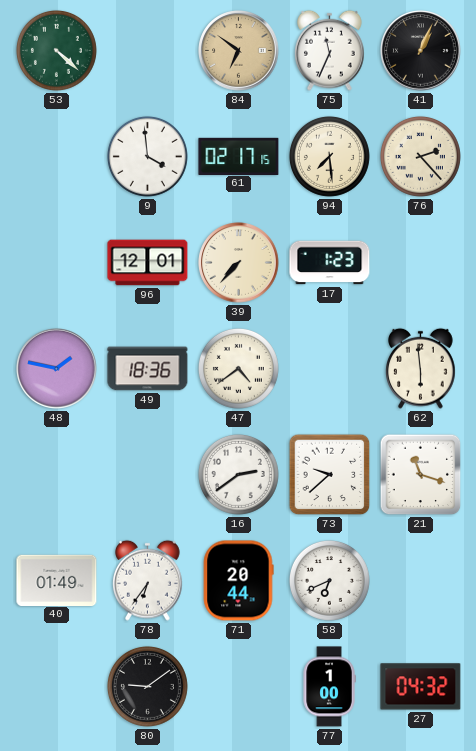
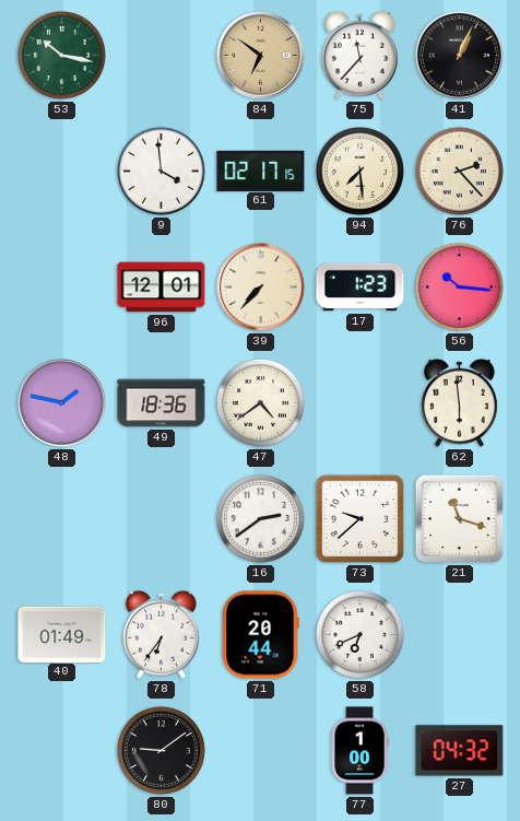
53: 4:22 -> 10:17 (61, 55)
75: 11:34 -> 11:37 (361, 55)
56: none -> 10:16 (459, 286)
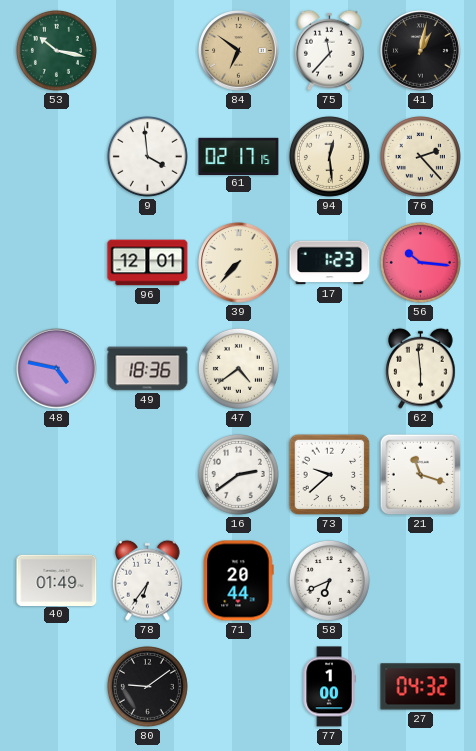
41: 1:04 -> 1:02 (421, 51)
94: 7:29 -> 12:29 (329, 156)
48: 1:47 -> 4:47 (57, 369)
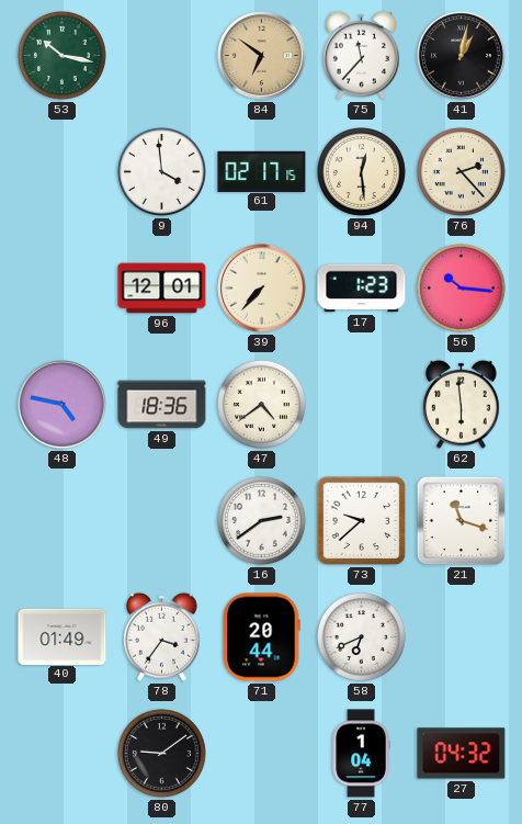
78: 6:36 -> 3:36 (162, 636)
77: 1:00 -> 1:04 (361, 754)
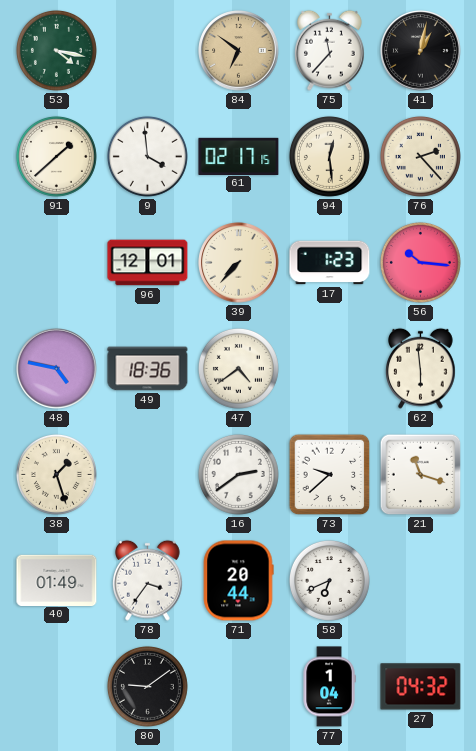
53: 10:17 -> 4:17 (56, 50)
91: none -> 1:38 (56, 156)
38: none -> 1:27 (56, 474)
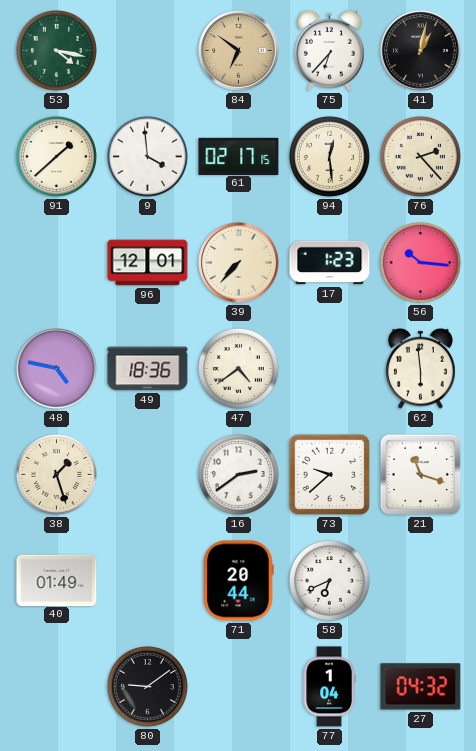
75: 11:37 -> 6:37 (330, 50)
78: 3:36 -> none (148, 580)
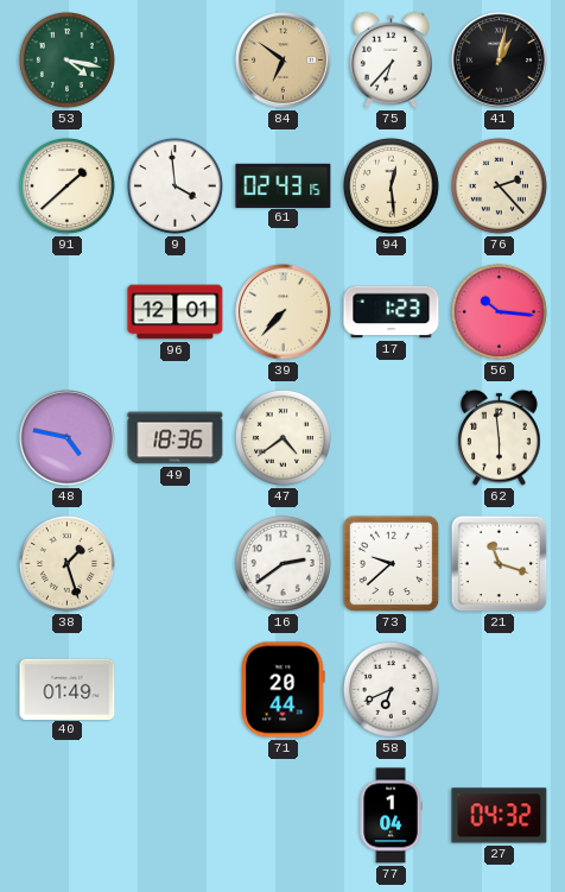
61: 02:17 -> 02:43 (284, 185)
80: 9:09 -> none (147, 686)
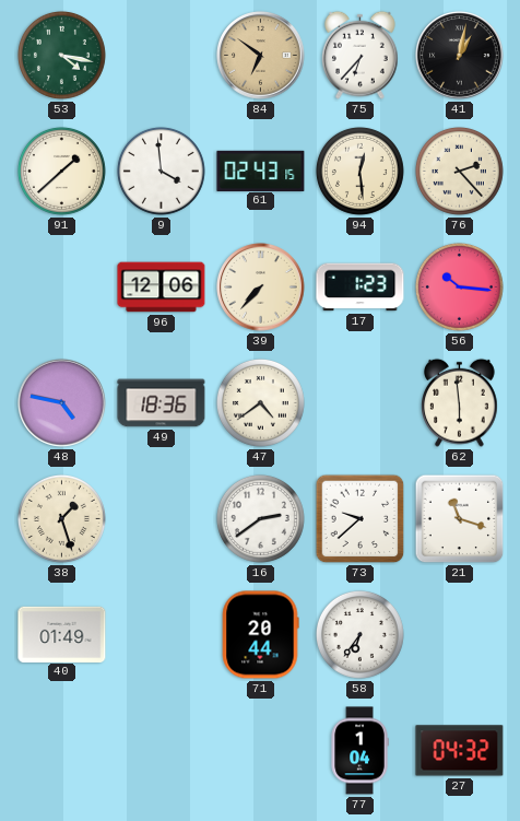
96: 12:01 -> 12:06 (162, 288)
58: 6:41 -> 6:36 (359, 634)
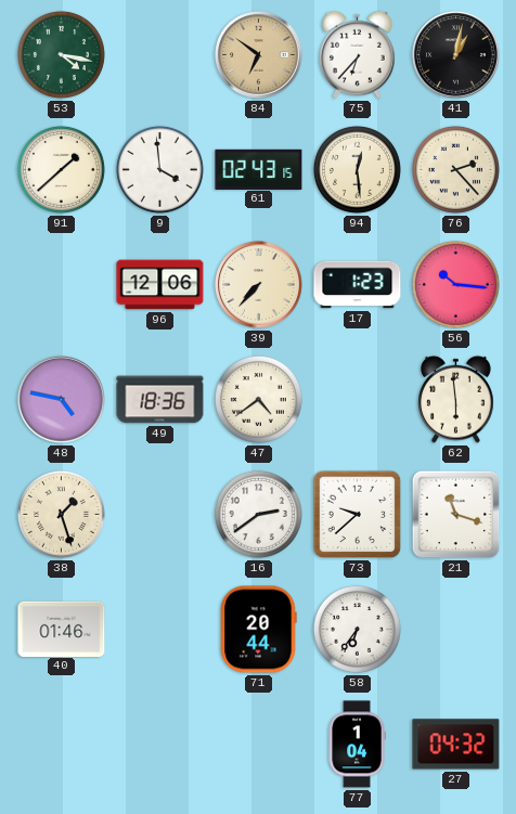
40: 01:49 -> 01:46 (62, 629)
